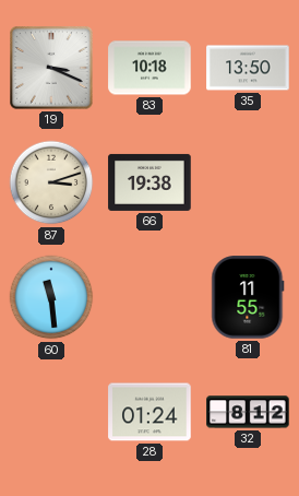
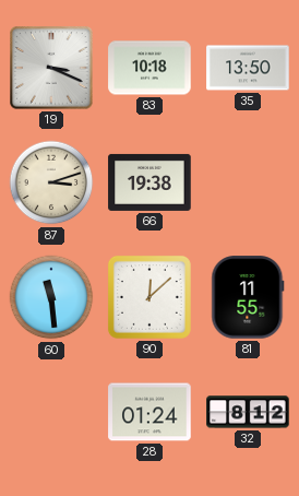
90: none -> 12:08 (149, 297)
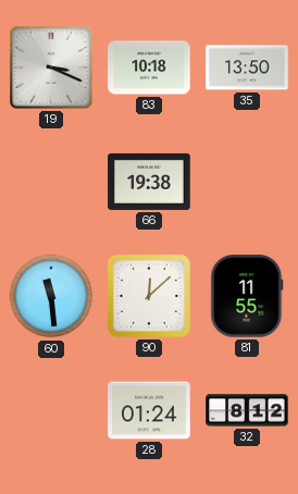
87: 3:12 -> none (51, 182)
